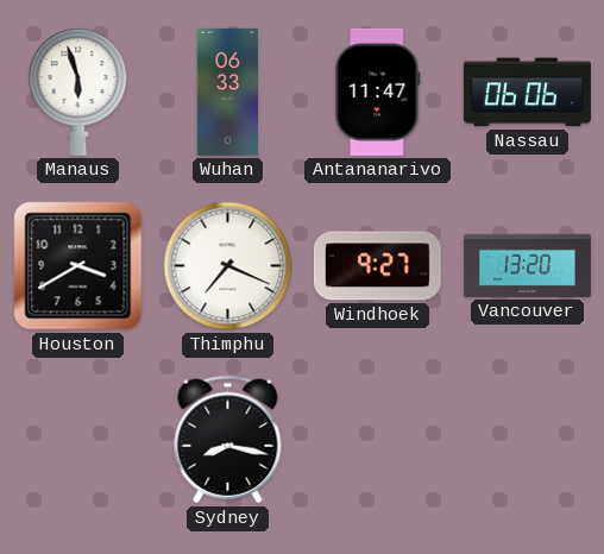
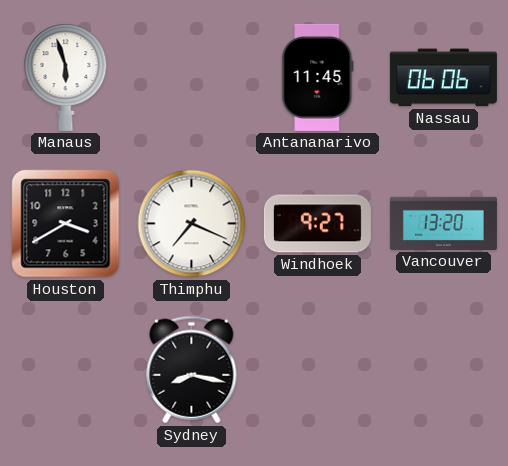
Wuhan: 06:33 -> none (227, 92)
Antananarivo: 11:47 -> 11:45 (318, 77)
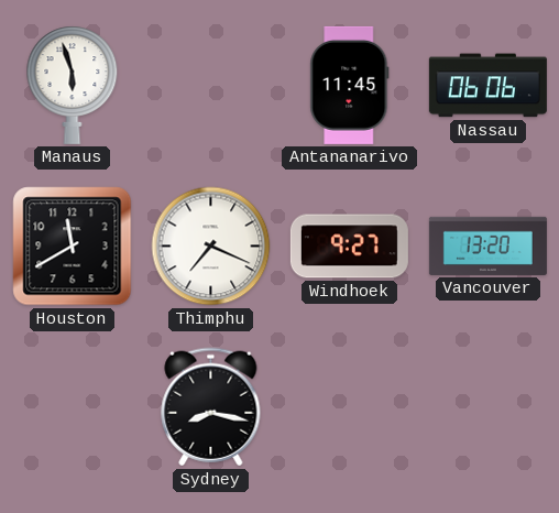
Houston: 3:40 -> 11:40 (73, 247)
